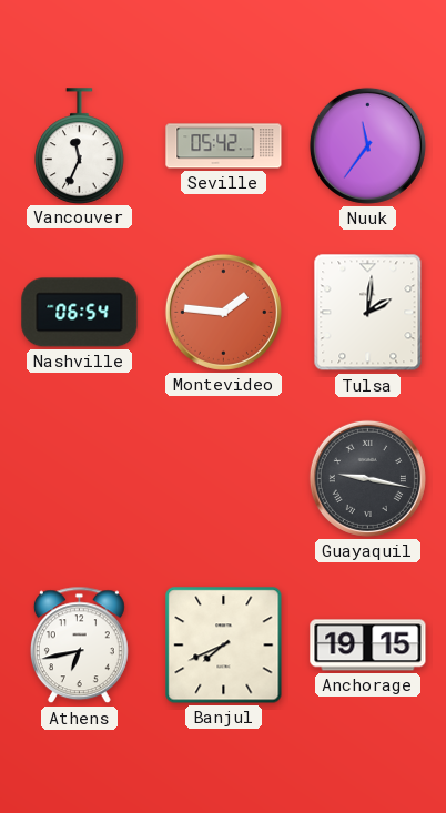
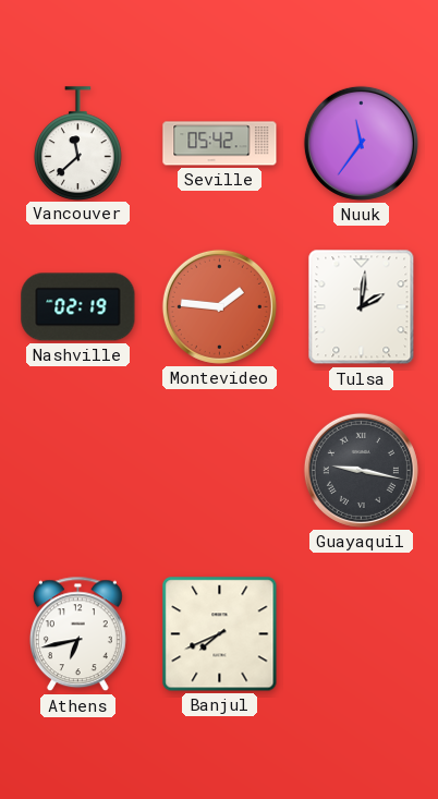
Vancouver: 11:34 -> 11:38 (78, 143)
Nashville: 06:54 -> 02:19 (78, 307)
Anchorage: 19:15 -> none (368, 646)
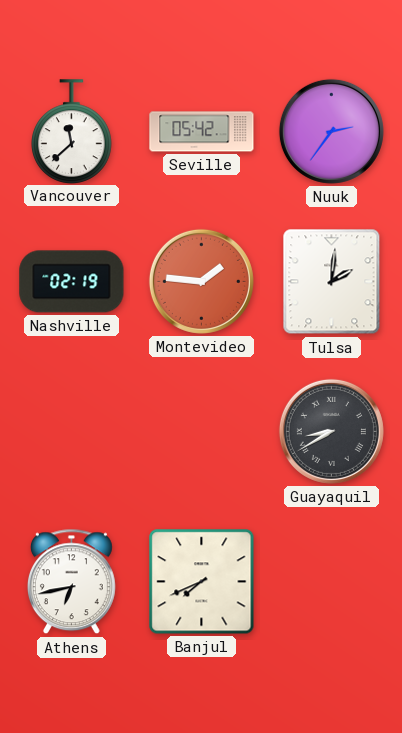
Nuuk: 11:36 -> 2:36 (331, 131)
Guayaquil: 9:17 -> 8:40 (331, 431)
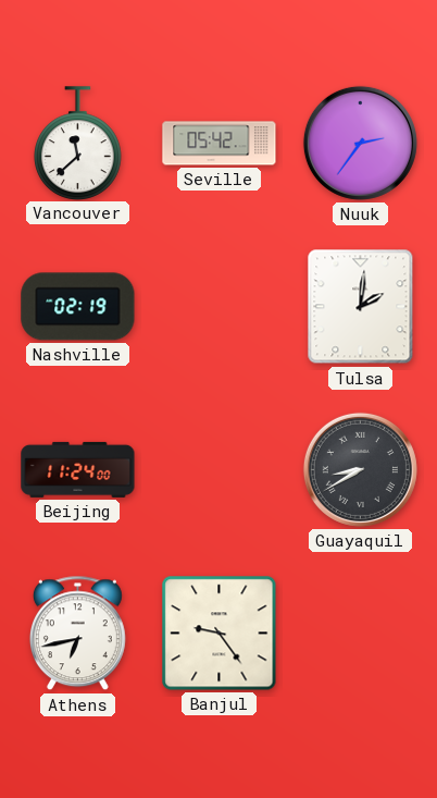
Montevideo: 1:46 -> none (201, 281)
Beijing: none -> 11:24 (78, 469)
Banjul: 7:41 -> 9:24 (220, 634)
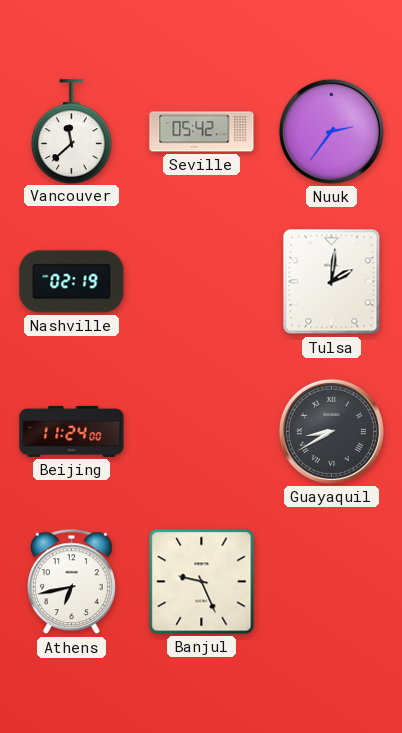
Banjul: 9:24 -> 9:26 (202, 582)
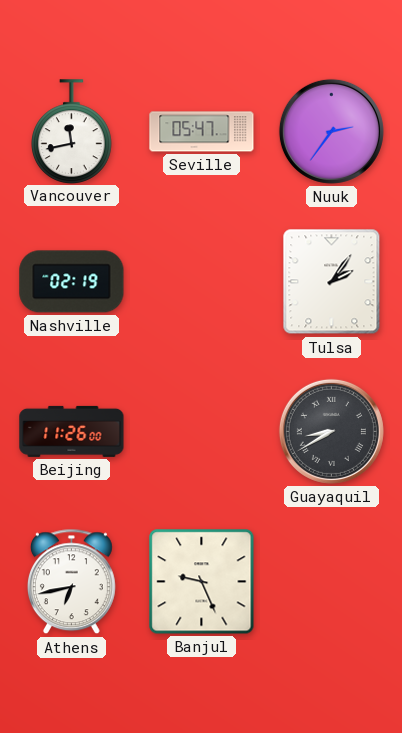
Vancouver: 11:38 -> 11:43 (72, 131)
Seville: 05:42 -> 05:47 (202, 132)
Tulsa: 2:01 -> 2:06 (332, 282)
Beijing: 11:24 -> 11:26 (72, 431)
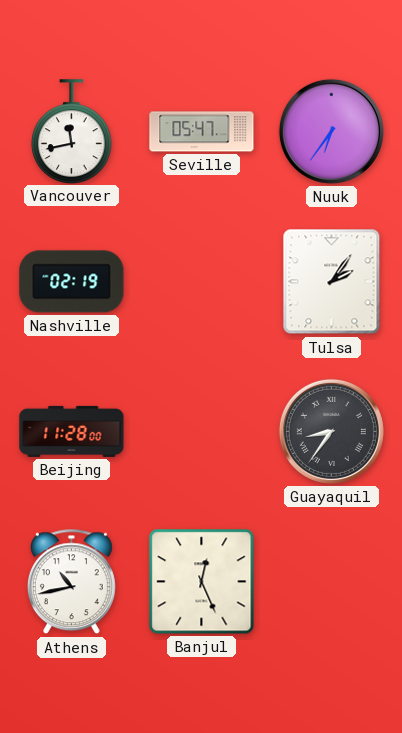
Nuuk: 2:36 -> 6:36 (331, 131)
Beijing: 11:26 -> 11:28 (72, 431)
Guayaquil: 8:40 -> 8:36 (331, 431)
Athens: 6:43 -> 10:43 (71, 582)
Banjul: 9:26 -> 12:26 (202, 582)
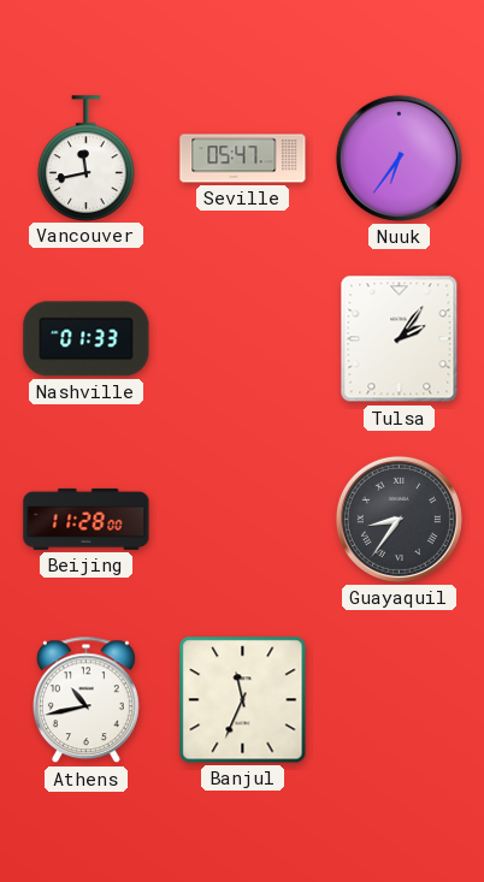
Nashville: 02:19 -> 01:33 (87, 339)
Banjul: 12:26 -> 11:34 (243, 700)
